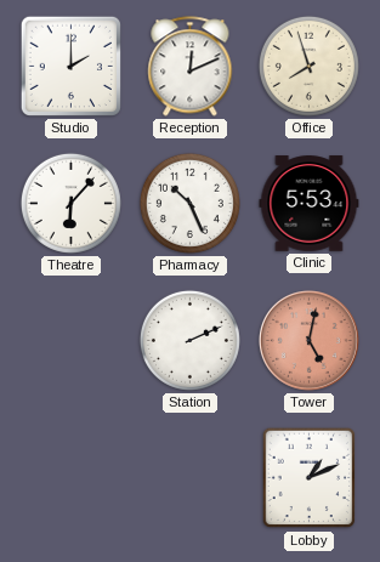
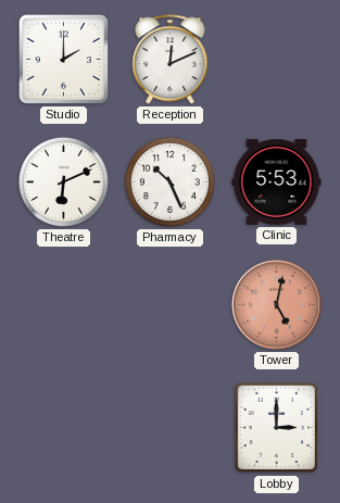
Office: 7:57 -> none (308, 66)
Theatre: 6:07 -> 6:11 (63, 181)
Station: 2:11 -> none (189, 340)
Lobby: 1:11 -> 3:00 (277, 428)
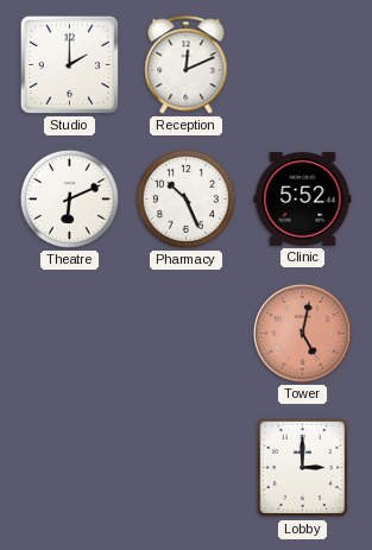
Clinic: 5:53 -> 5:52 (303, 200)
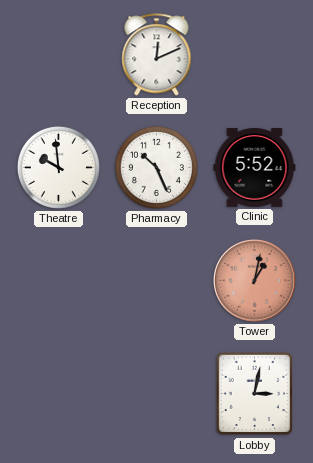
Studio: 2:00 -> none (69, 64)
Theatre: 6:11 -> 9:59 (58, 167)
Tower: 5:02 -> 1:02 (254, 280)
Lobby: 3:00 -> 3:02 (255, 394)
